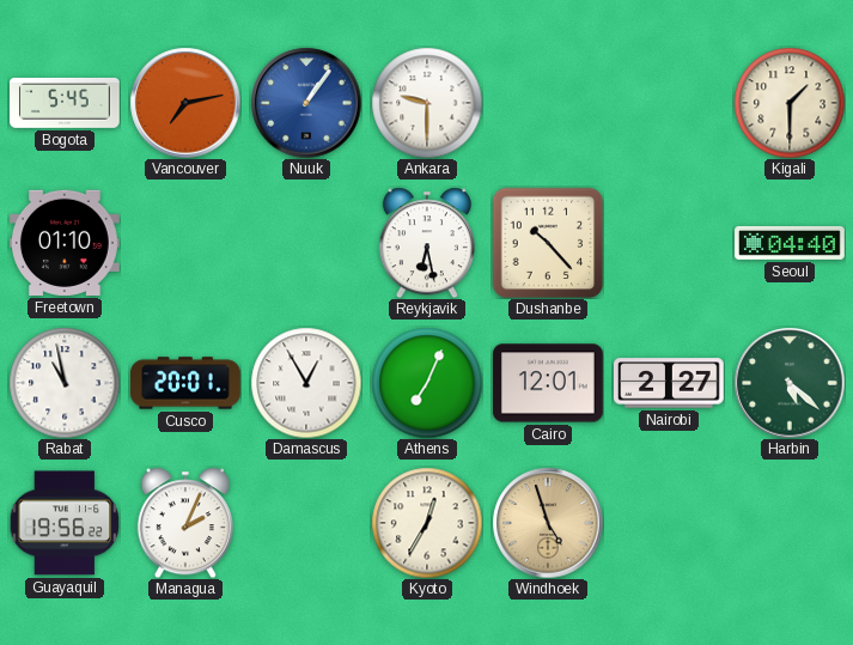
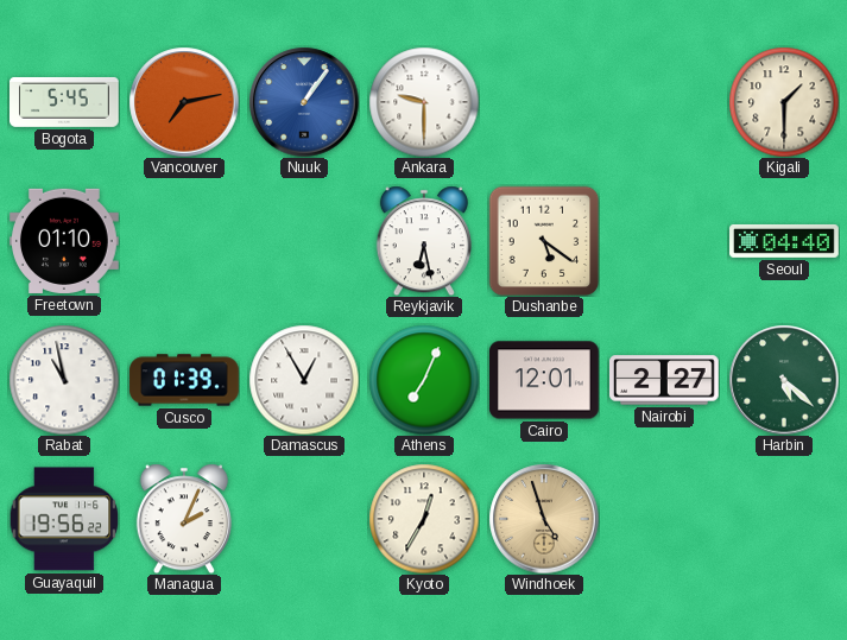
Dushanbe: 10:23 -> 5:21 (544, 241)
Cusco: 20:01 -> 01:39 (184, 380)
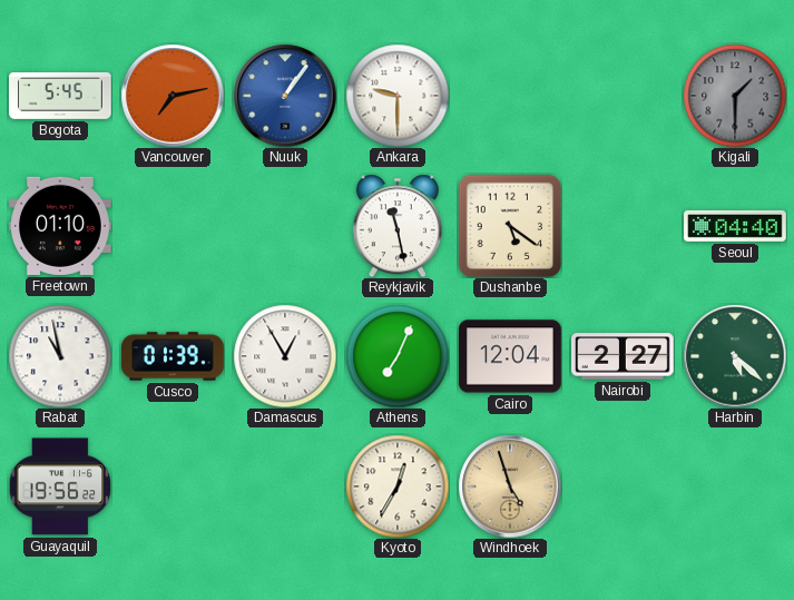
Kigali dial: cream -> grey (735, 96)
Reykjavik: 6:28 -> 11:28 (398, 226)
Cairo: 12:01 -> 12:04 (511, 356)
Managua: 2:04 -> none (184, 519)
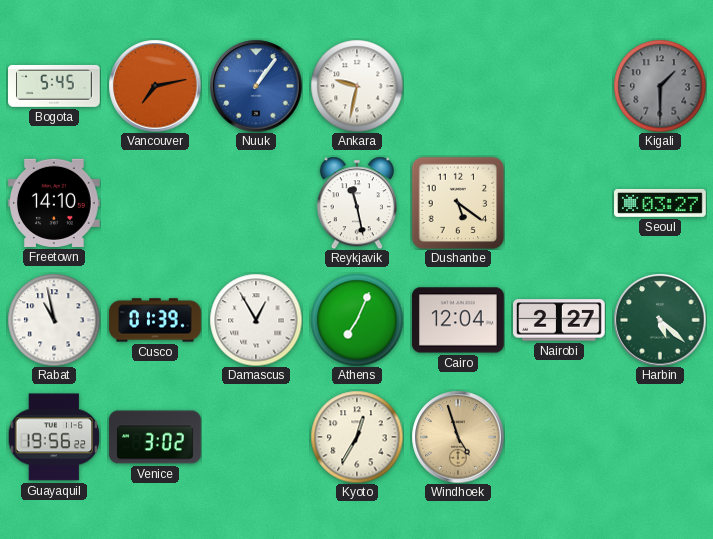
Ankara: 9:30 -> 9:32 (357, 86)
Freetown: 01:10 -> 14:10 (55, 203)
Seoul: 04:40 -> 03:27 (660, 203)
Venice: none -> 3:02 (155, 437)
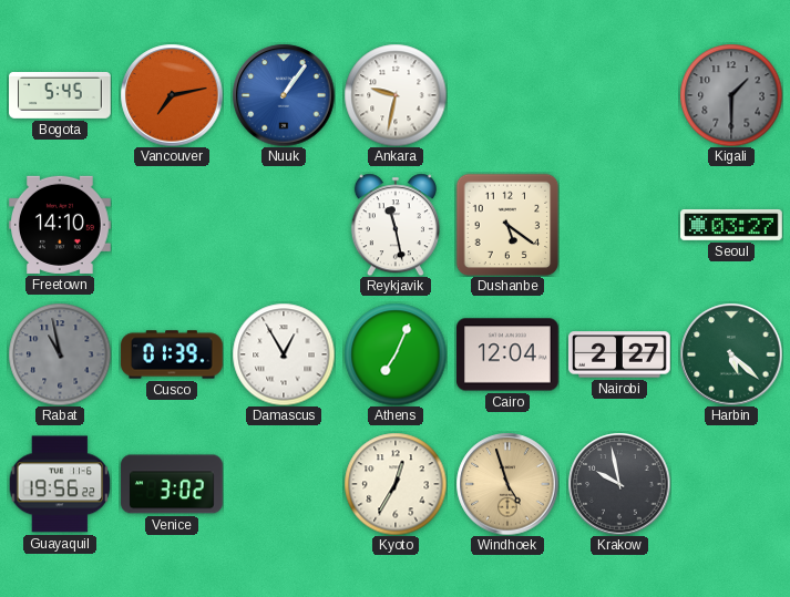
Rabat dial: white -> grey (60, 354)
Krakow: none -> 9:58 (619, 484)
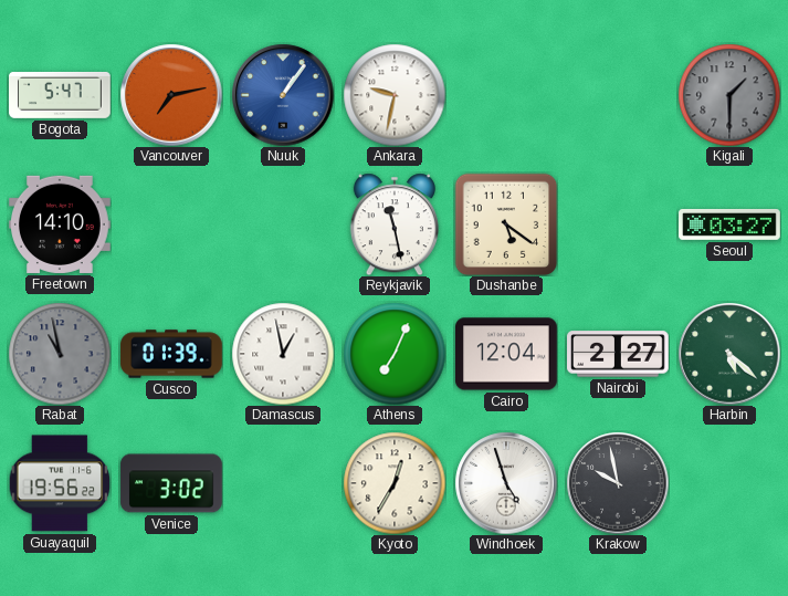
Bogota: 5:45 -> 5:47 (60, 95)
Damascus: 12:55 -> 12:58 (283, 354)
Windhoek dial: champagne -> white (506, 483)
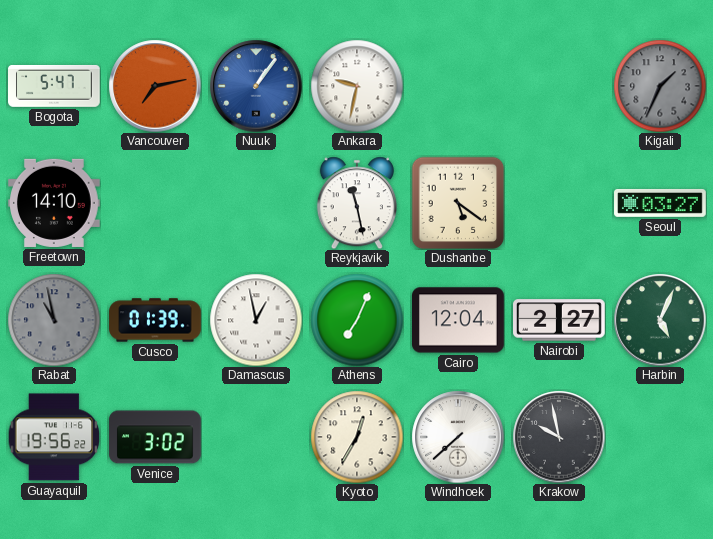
Kigali: 1:30 -> 1:34 (660, 86)
Harbin: 5:22 -> 5:04 (660, 320)
Windhoek: 4:57 -> 7:38 (458, 437)
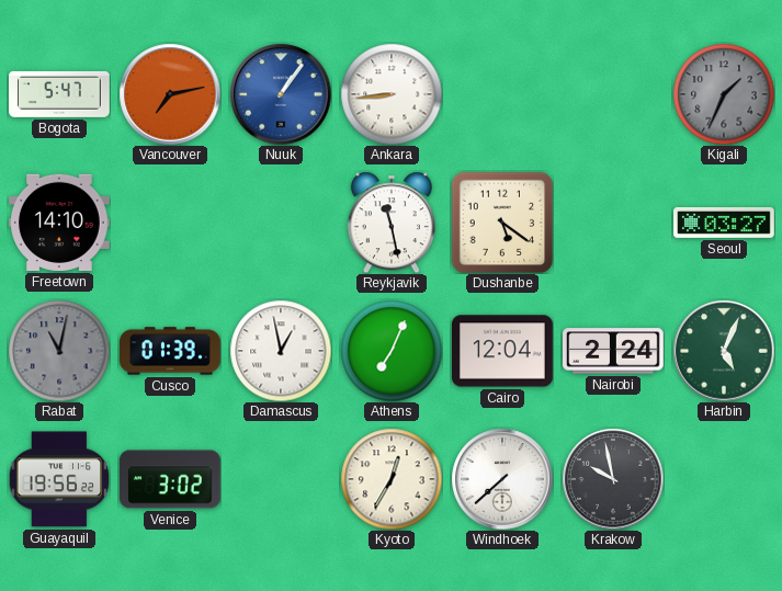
Ankara: 9:32 -> 8:44 (392, 94)
Rabat: 10:58 -> 11:02 (59, 351)
Nairobi: 2:27 -> 2:24 (614, 351)
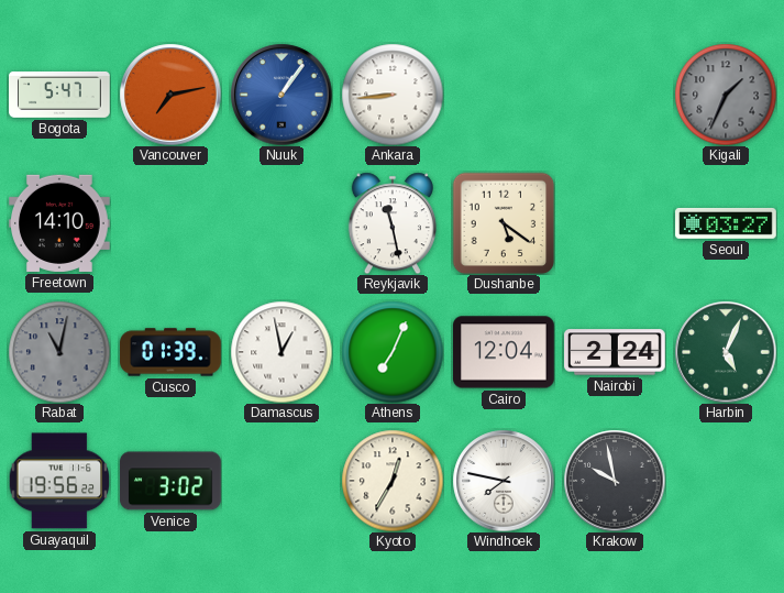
Windhoek: 7:38 -> 7:47 (504, 481)
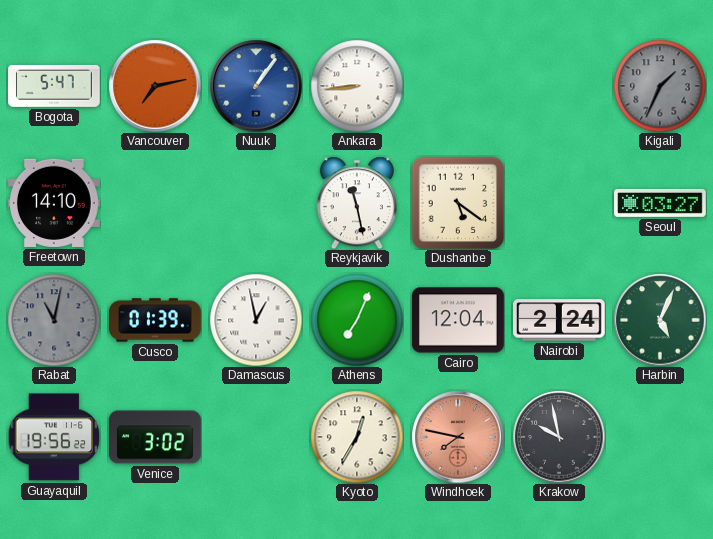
Windhoek dial: white -> salmon (458, 437)
